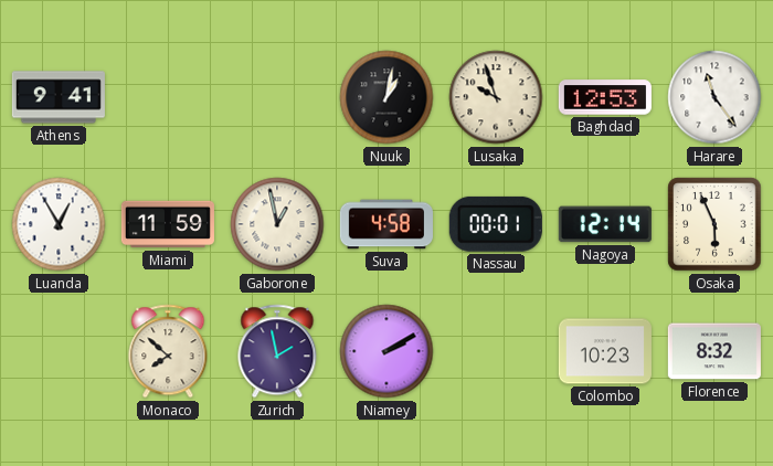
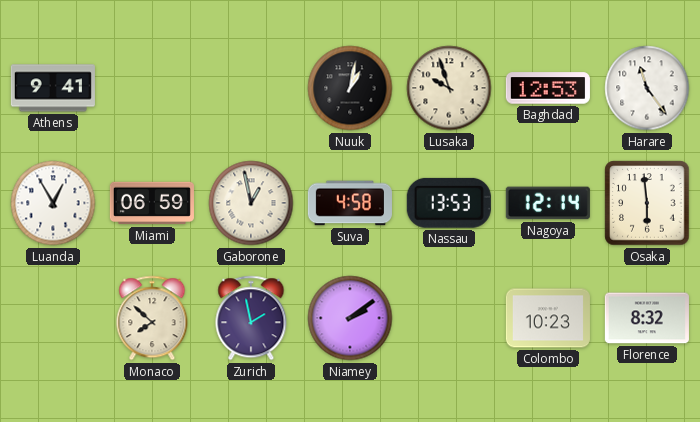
Miami: 11:59 -> 06:59 (152, 203)
Nassau: 00:01 -> 13:53 (449, 203)
Osaka: 5:56 -> 5:59 (647, 203)
Niamey: 2:10 -> 2:09 (350, 318)
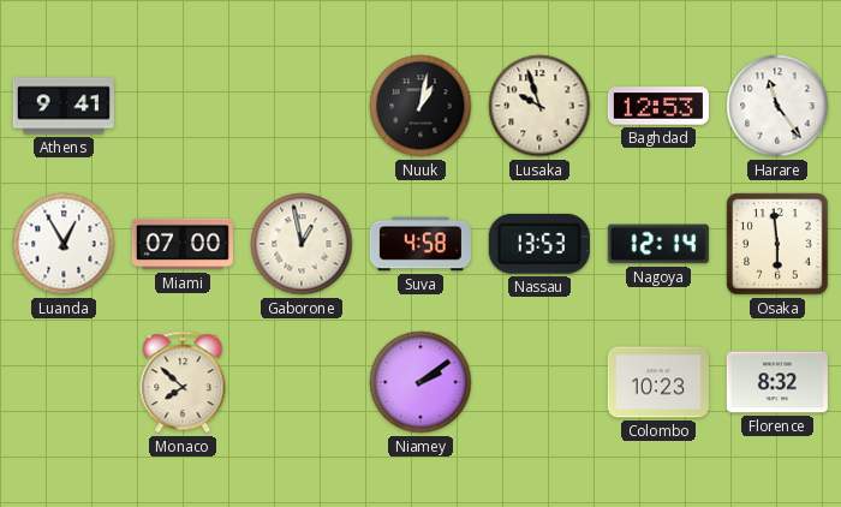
Miami: 06:59 -> 07:00 (183, 244)
Zurich: 1:58 -> none (251, 318)
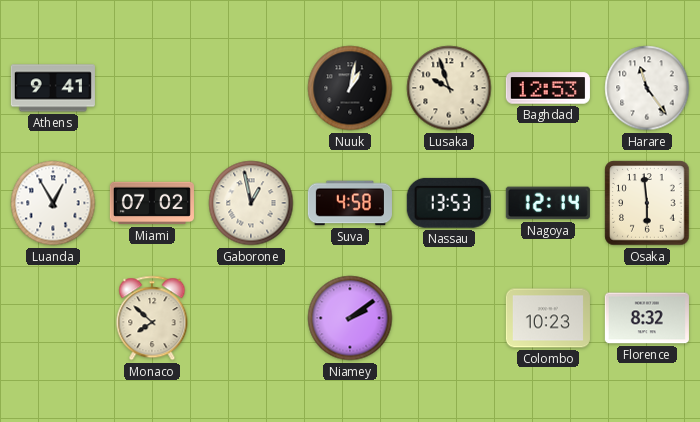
Miami: 07:00 -> 07:02 (152, 203)
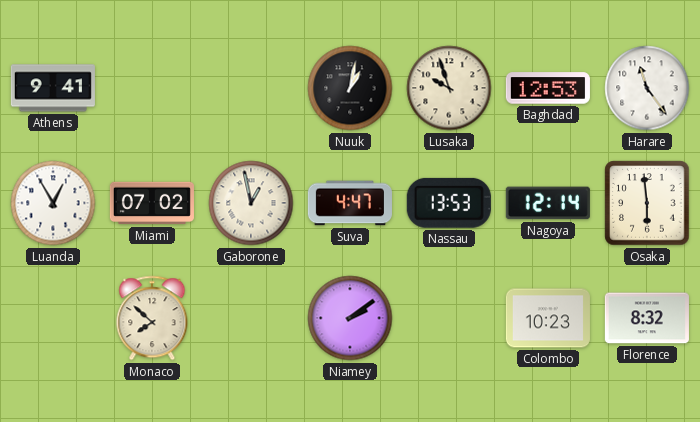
Suva: 4:58 -> 4:47 (350, 203)
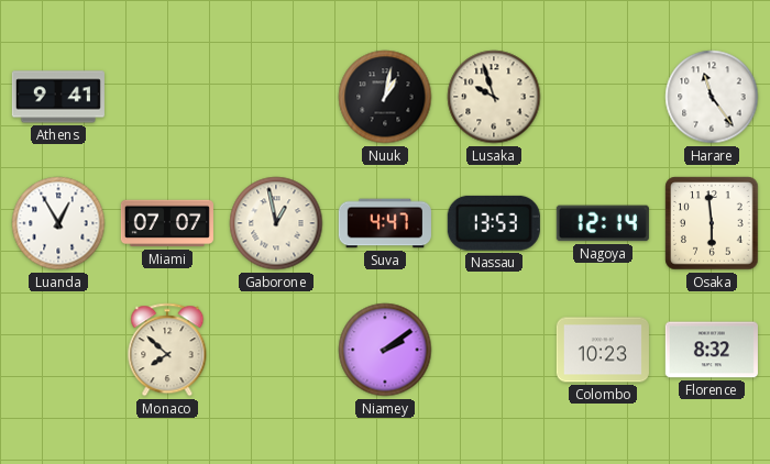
Baghdad: 12:53 -> none (548, 88)
Miami: 07:02 -> 07:07 (167, 223)
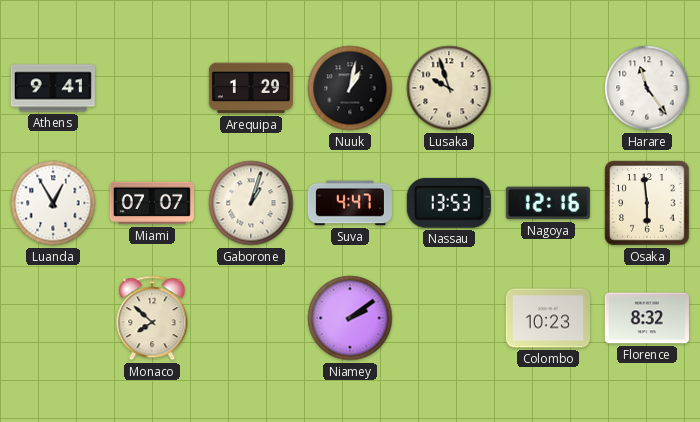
Arequipa: none -> 1:29 (251, 88)
Gaborone: 12:58 -> 1:03 (251, 203)
Nagoya: 12:14 -> 12:16 (548, 203)
